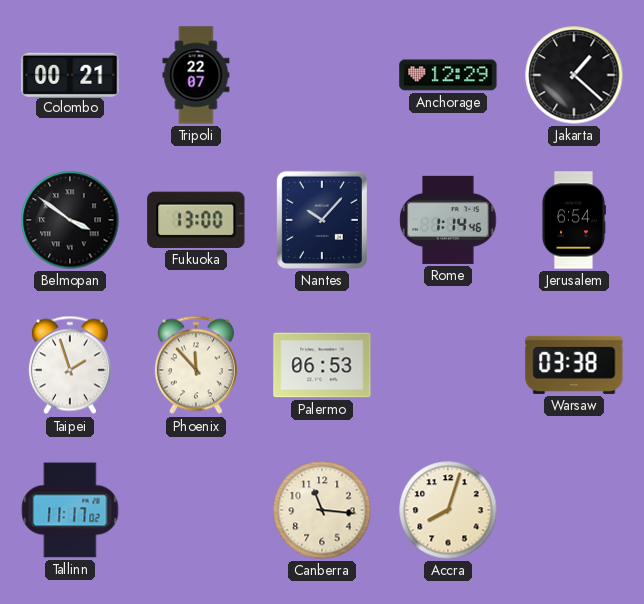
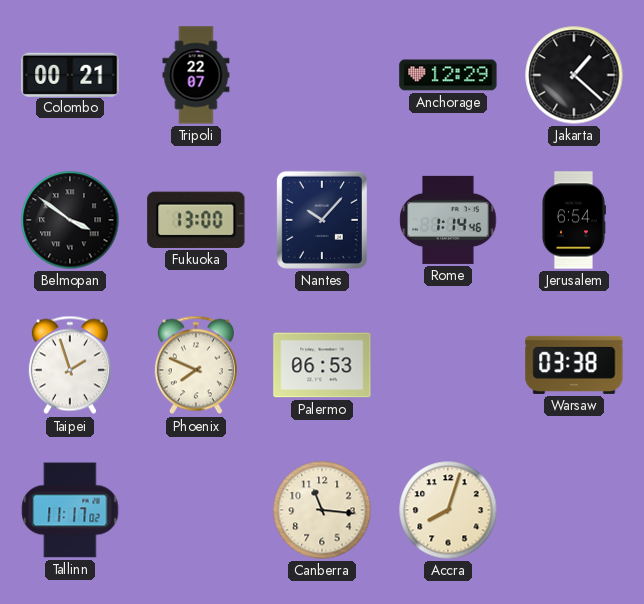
Phoenix: 11:53 -> 7:49 (196, 365)
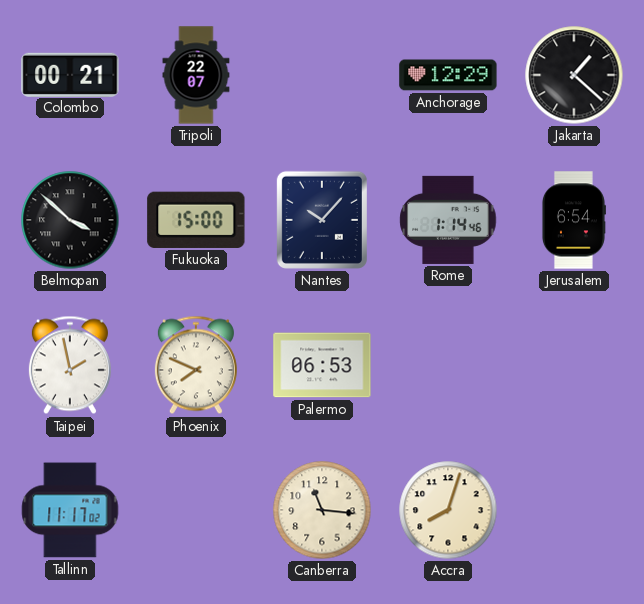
Belmopan: 3:51 -> 3:52 (70, 220)
Fukuoka: 13:00 -> 15:00 (196, 220)
Taipei: 1:57 -> 1:58 (70, 365)
Warsaw: 03:38 -> none (574, 365)
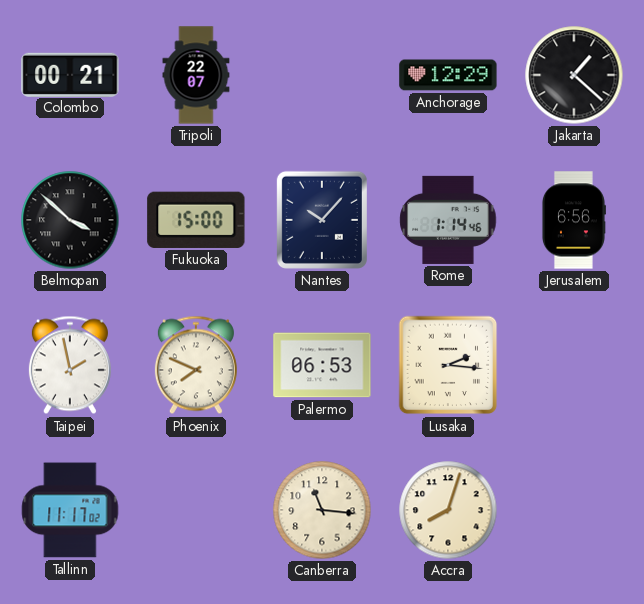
Jerusalem: 6:54 -> 6:56 (573, 220)
Lusaka: none -> 2:16 (448, 365)
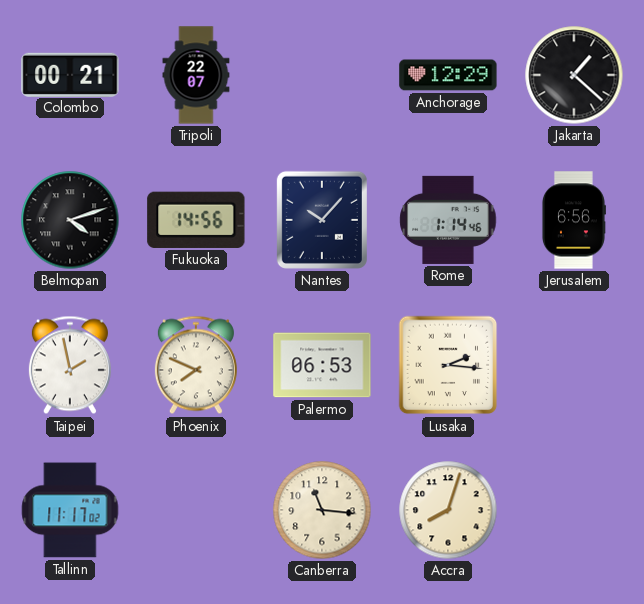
Belmopan: 3:52 -> 4:12 (70, 220)
Fukuoka: 15:00 -> 14:56 (196, 220)
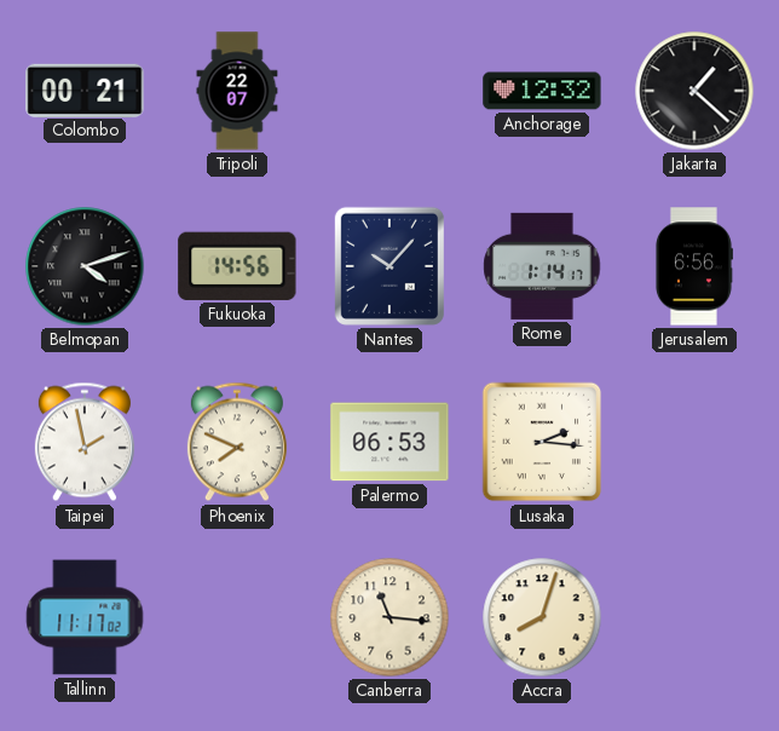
Anchorage: 12:29 -> 12:32 (542, 91)
Rome: 1:14:46 -> 1:14:17 (542, 266)
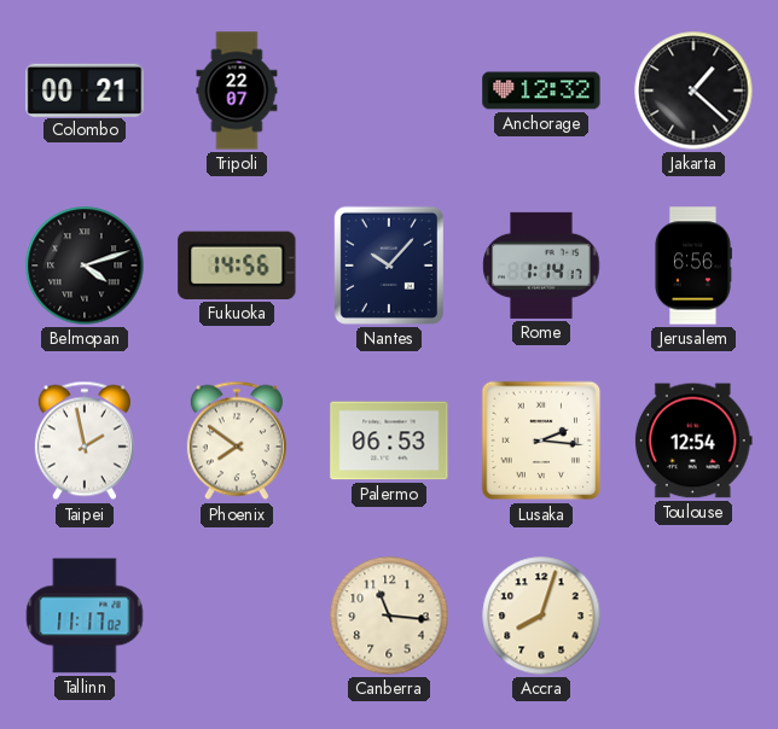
Phoenix: 7:49 -> 7:51 (237, 441)
Toulouse: none -> 12:54 (693, 441)
